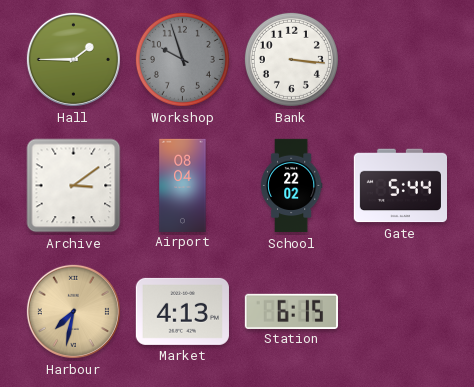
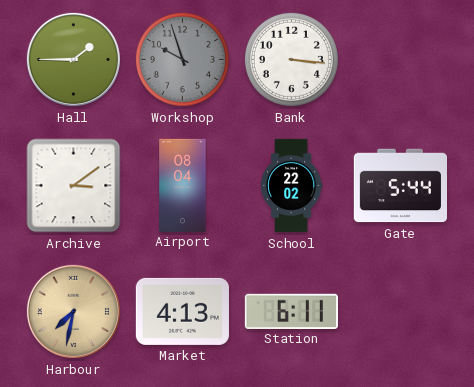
Station: 6:15 -> 6:11 (291, 311)
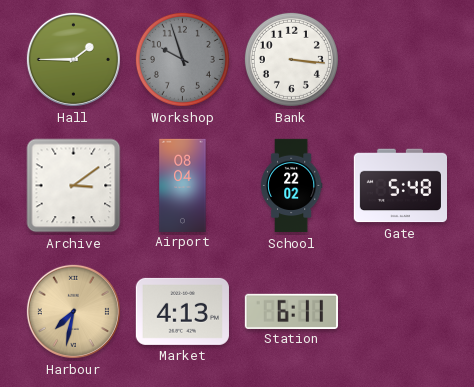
Gate: 5:44 -> 5:48 (400, 186)
